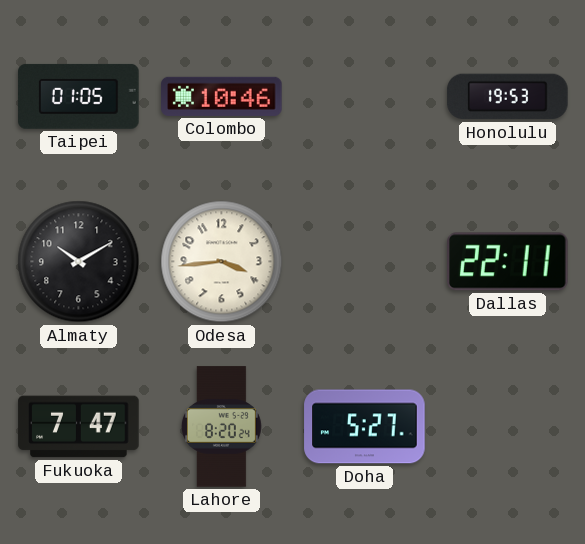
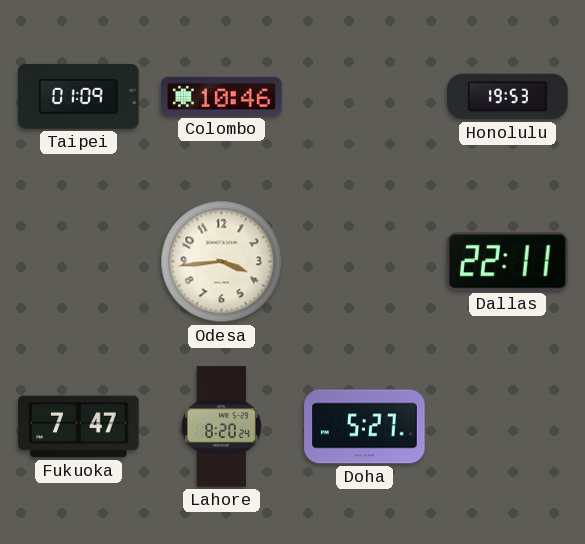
Taipei: 01:05 -> 01:09 (79, 96)
Almaty: 10:10 -> none (79, 262)
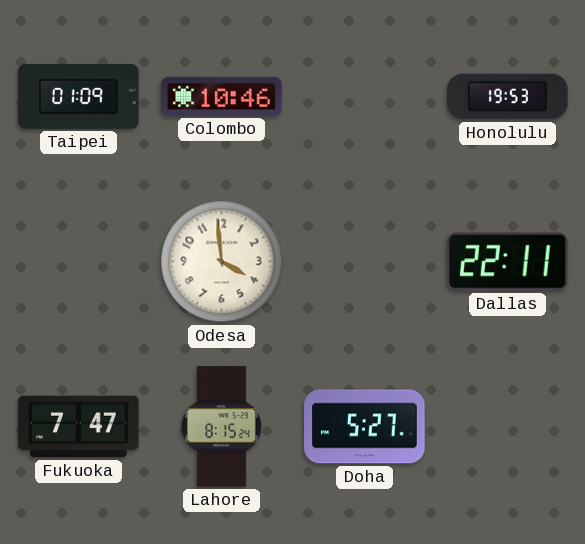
Odesa: 3:44 -> 3:59 (222, 262)
Lahore: 8:20 -> 8:15 (221, 427)
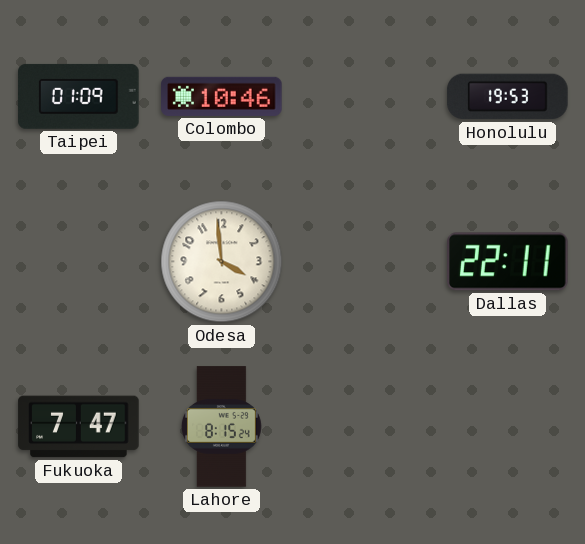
Doha: 5:27 -> none (365, 427)
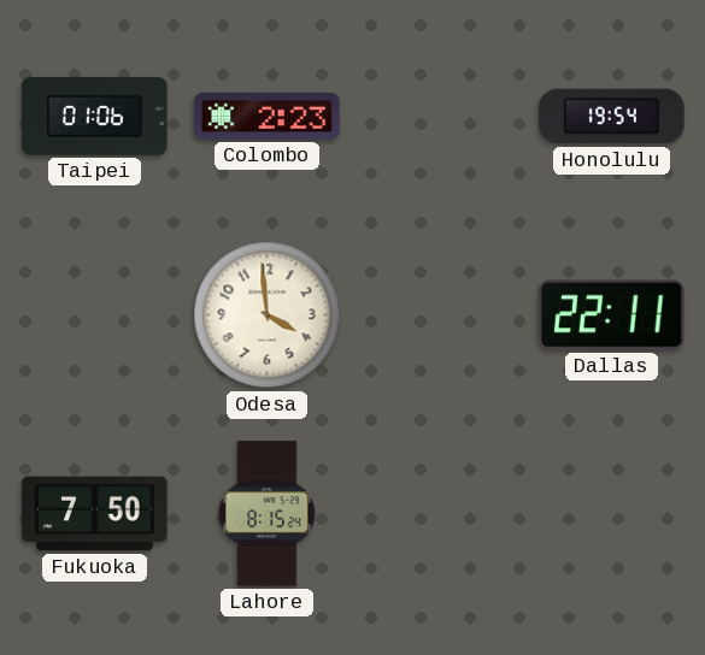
Taipei: 01:09 -> 01:06 (95, 116)
Colombo: 10:46 -> 2:23 (268, 116)
Honolulu: 19:53 -> 19:54 (612, 117)
Fukuoka: 7:47 -> 7:50 (95, 514)
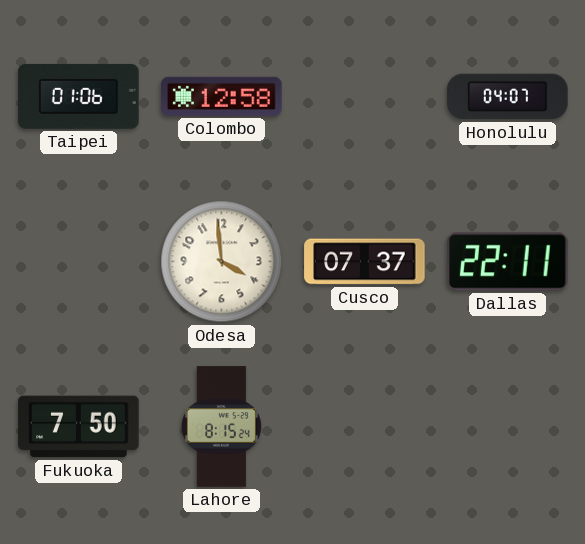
Colombo: 2:23 -> 12:58 (222, 96)
Honolulu: 19:54 -> 04:07 (508, 97)
Cusco: none -> 07:37 (365, 262)
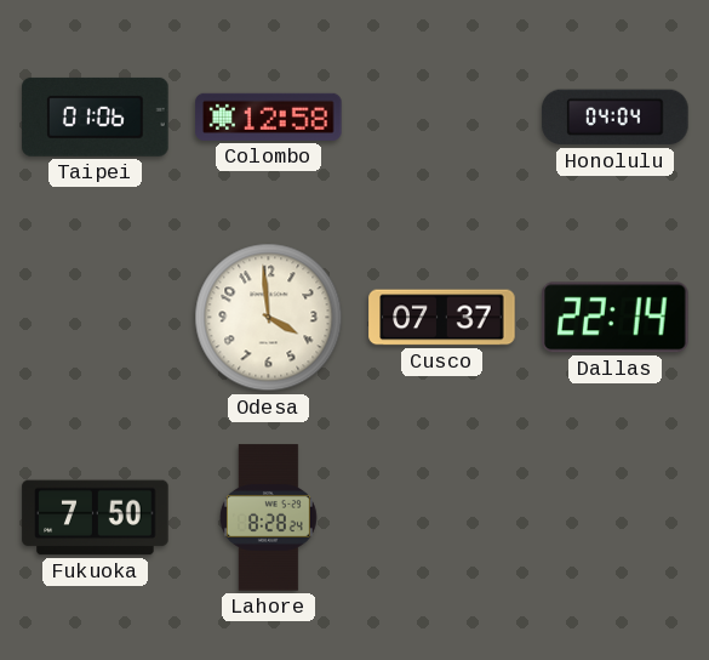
Honolulu: 04:07 -> 04:04 (616, 118)
Dallas: 22:11 -> 22:14 (616, 318)
Lahore: 8:15 -> 8:28 (268, 518)
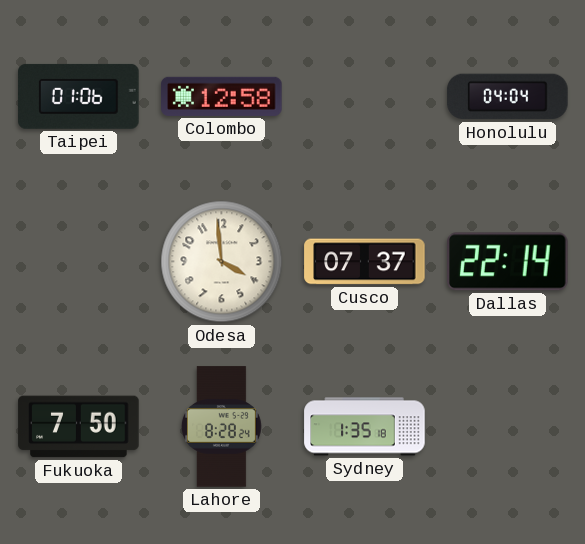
Sydney: none -> 1:35 (365, 427)
